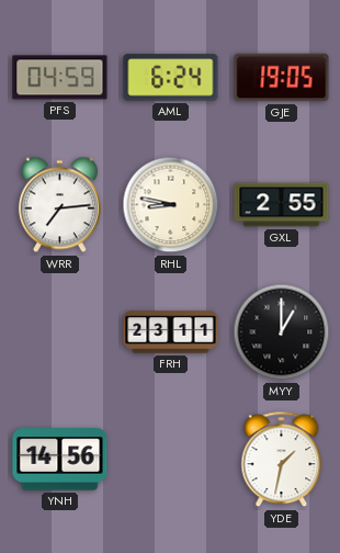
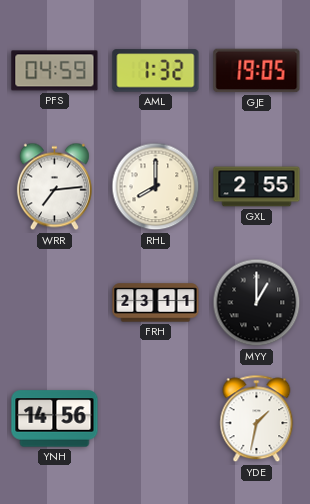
AML: 6:24 -> 1:32 (156, 71)
RHL: 8:47 -> 8:00 (156, 187)
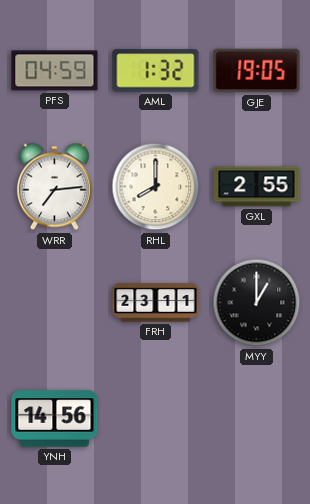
YDE: 1:32 -> none (257, 419)
